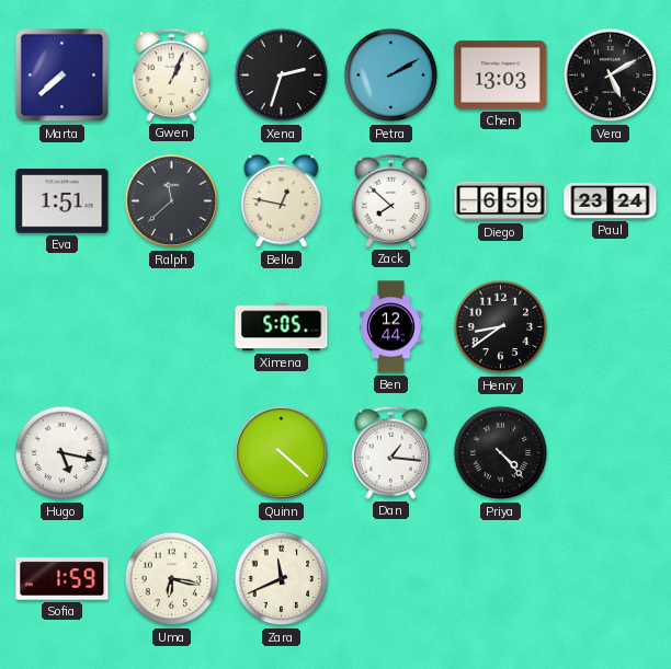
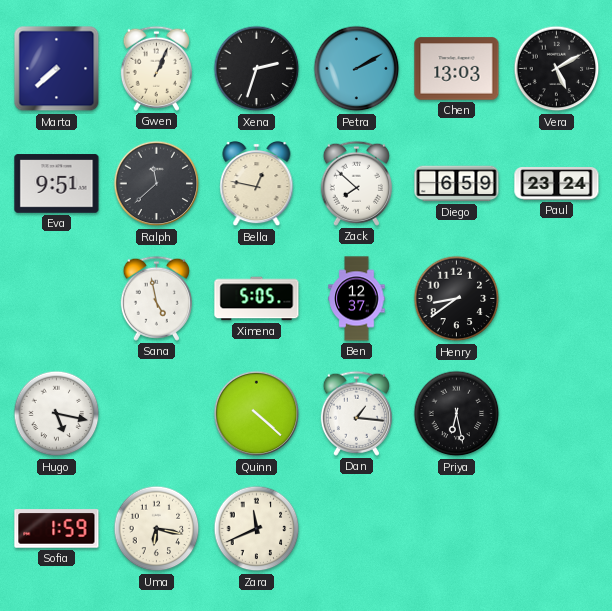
Eva: 1:51 -> 9:51 (57, 184)
Sana: none -> 4:58 (156, 298)
Ben: 12:44 -> 12:37 (357, 299)
Priya: 4:23 -> 6:28 (457, 414)
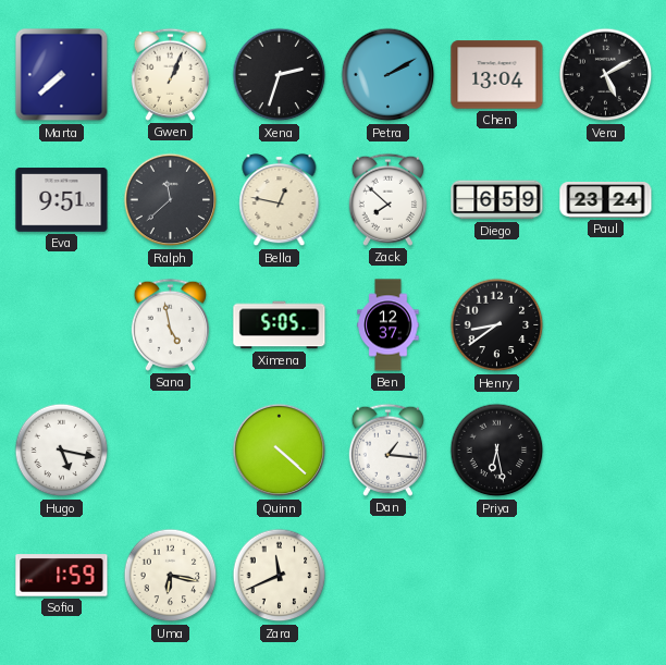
Chen: 13:03 -> 13:04 (497, 75)
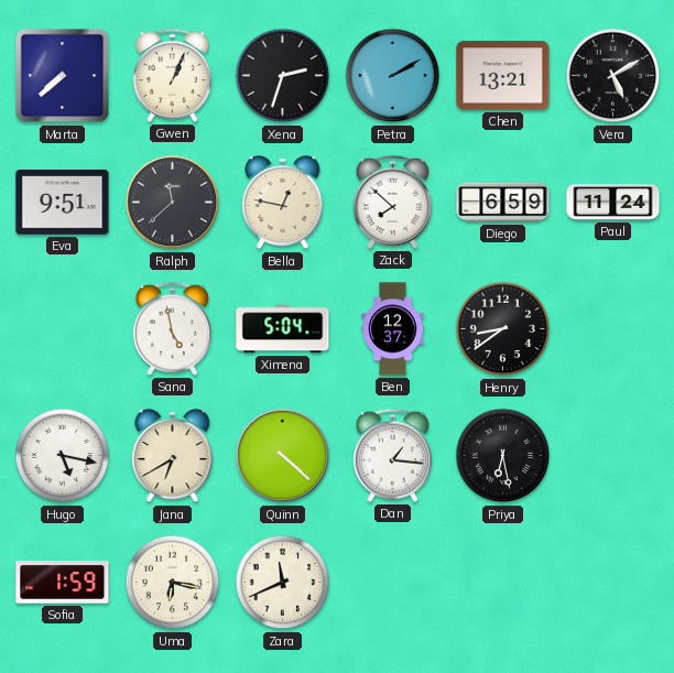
Chen: 13:04 -> 13:21 (503, 76)
Paul: 23:24 -> 11:24 (613, 203)
Ximena: 5:05 -> 5:04 (283, 329)
Jana: none -> 6:40 (173, 456)
